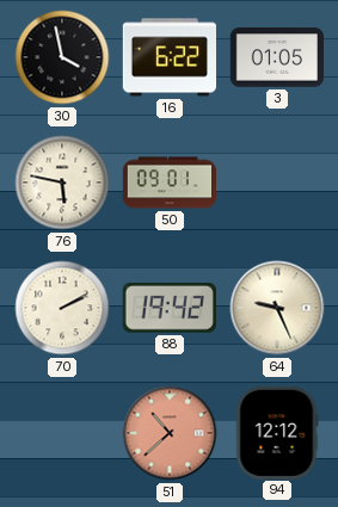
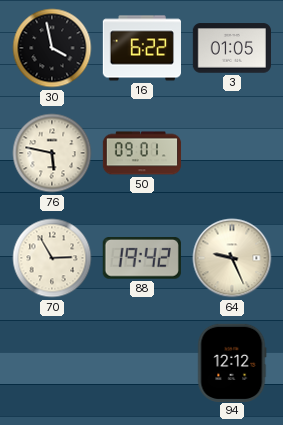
70: 2:10 -> 2:55 (52, 258)
51: 10:38 -> none (170, 433)
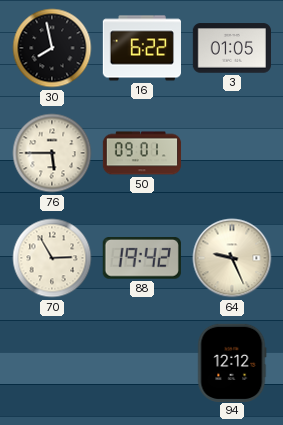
30: 3:58 -> 7:58 (52, 48)
76: 5:47 -> 5:45 (52, 153)
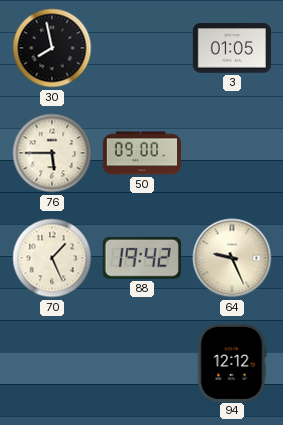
16: 6:22 -> none (141, 48)
50: 09:01 -> 09:00 (142, 153)
70: 2:55 -> 1:26 (52, 258)
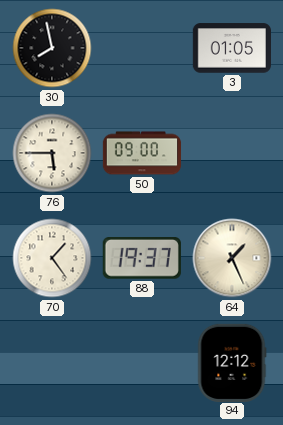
70: 1:26 -> 1:24 (52, 258)
88: 19:42 -> 19:37 (142, 259)
64: 9:26 -> 1:26 (232, 258)
